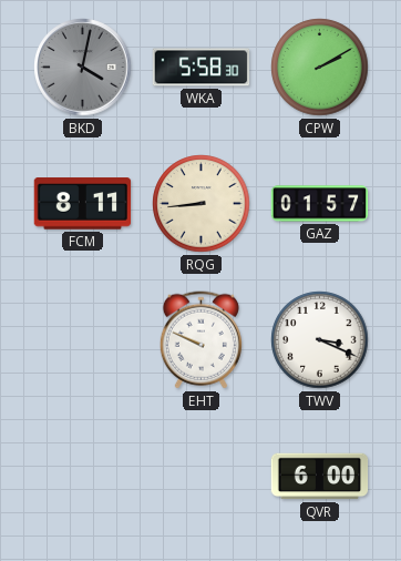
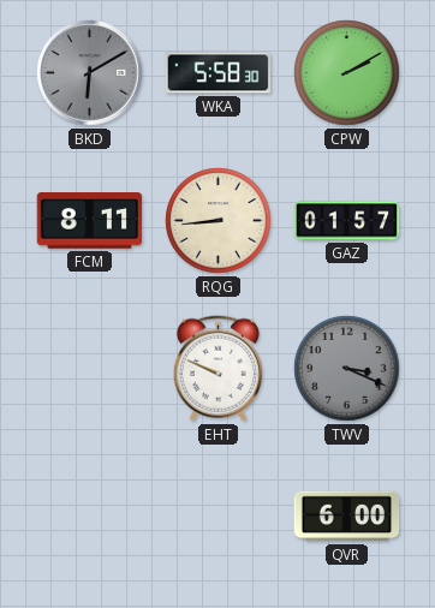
BKD: 4:02 -> 6:10 (90, 73)
TWV dial: white -> grey (347, 369)
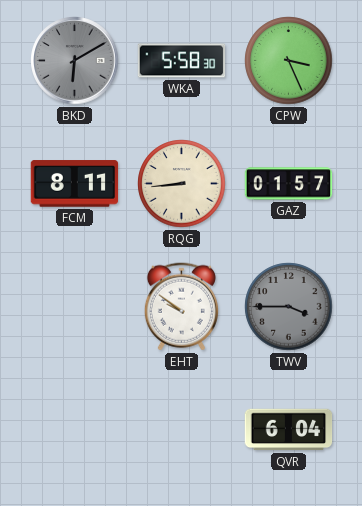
CPW: 2:10 -> 3:26 (289, 61)
EHT: 9:49 -> 9:51 (181, 307)
TWV: 3:19 -> 3:45 (289, 307)
QVR: 6:00 -> 6:04 (289, 430)
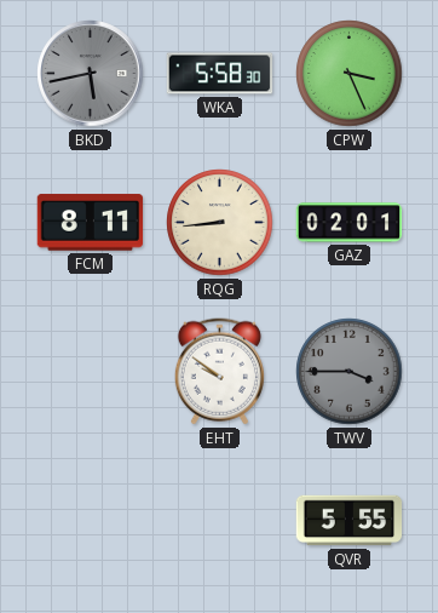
BKD: 6:10 -> 5:43 (91, 74)
GAZ: 01:57 -> 02:01 (350, 223)
QVR: 6:04 -> 5:55 (350, 521)
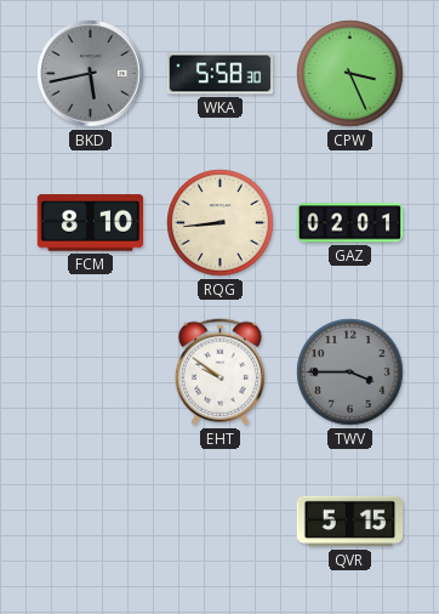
FCM: 8:11 -> 8:10 (91, 223)
QVR: 5:55 -> 5:15 (350, 522)
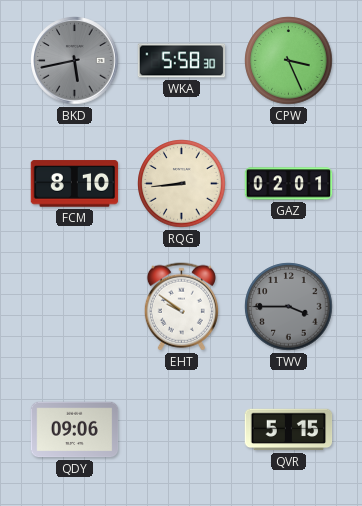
QDY: none -> 09:06 (75, 430)
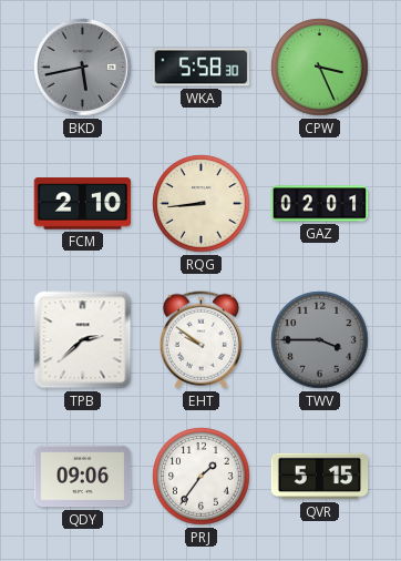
FCM: 8:10 -> 2:10 (83, 204)
TPB: none -> 2:38 (83, 340)
PRJ: none -> 1:36 (202, 477)
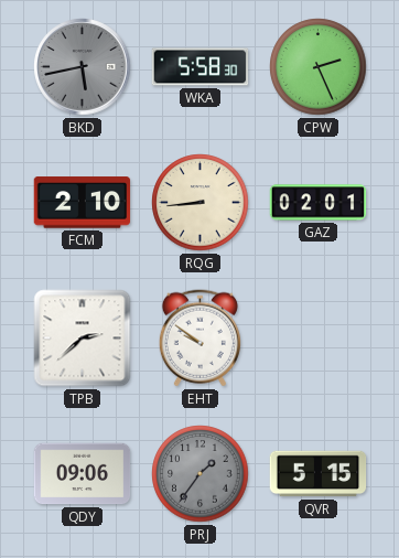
CPW: 3:26 -> 2:26 (319, 67)
TWV: 3:45 -> none (320, 340)
PRJ dial: white -> grey (201, 474)
